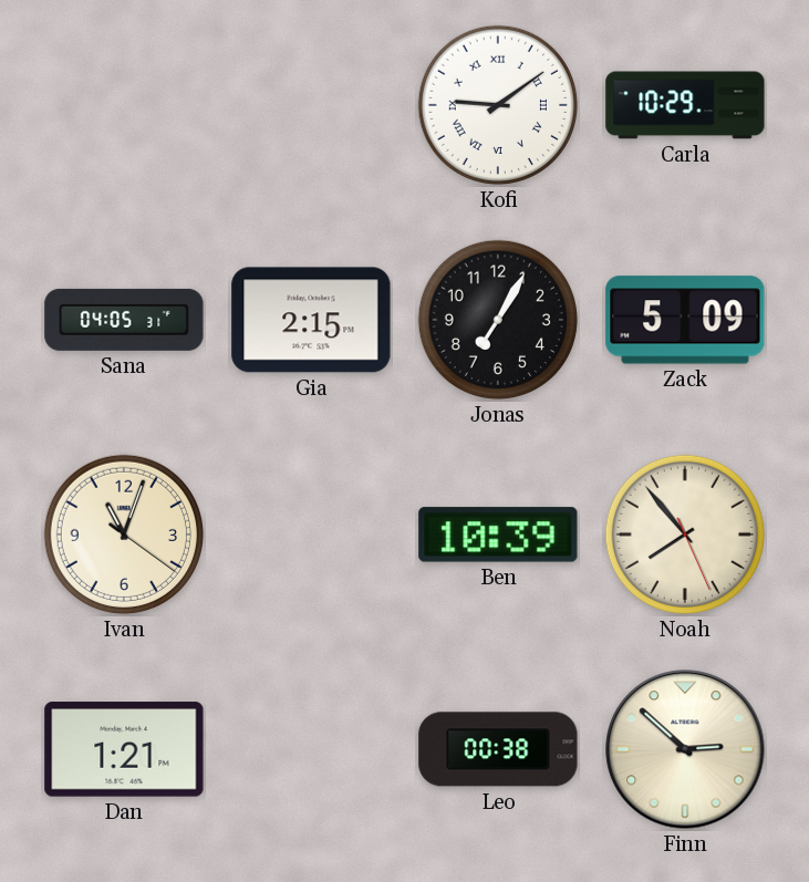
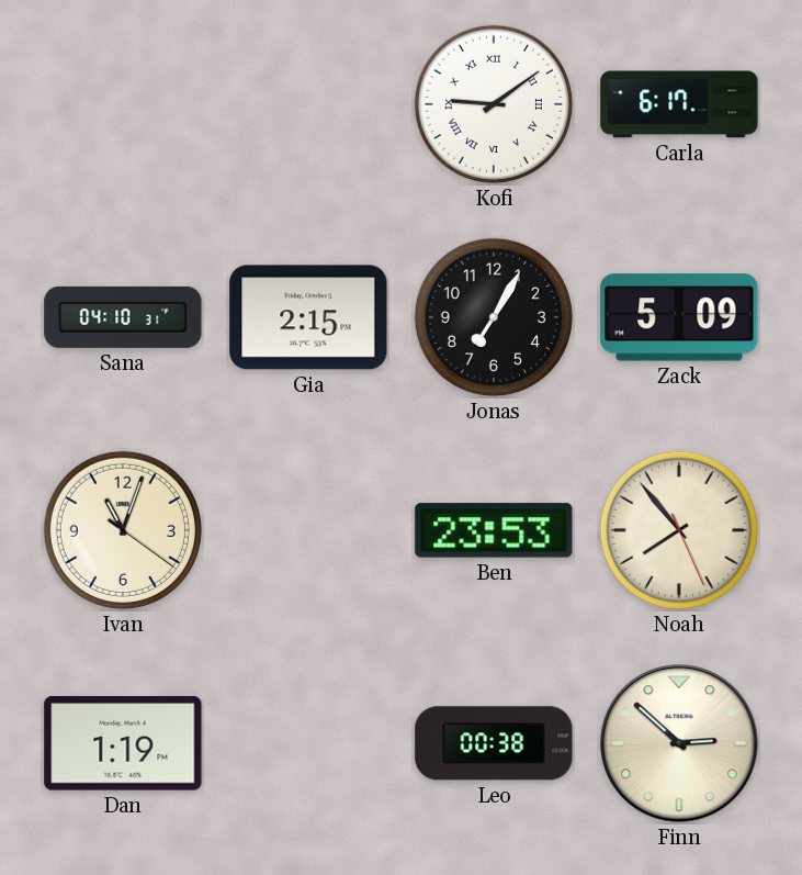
Carla: 10:29 -> 6:17 (679, 104)
Sana: 04:05 -> 04:10 (123, 317)
Ben: 10:39 -> 23:53 (494, 530)
Dan: 1:21 -> 1:19 (123, 743)
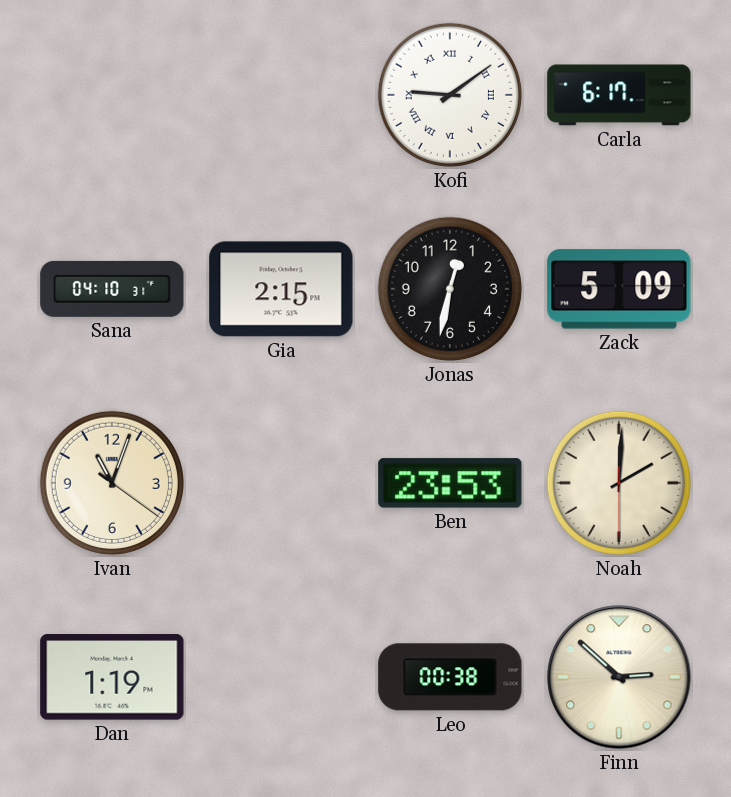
Jonas: 7:05 -> 12:32 (450, 289)
Noah: 7:53 -> 2:00 (619, 483)
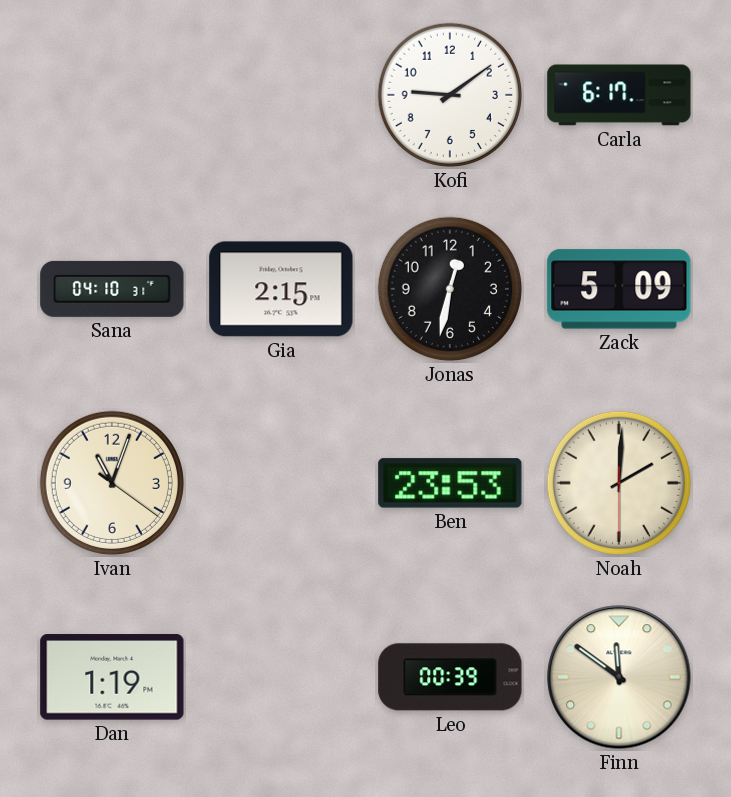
Kofi numerals: Roman -> Arabic (450, 95)
Leo: 00:38 -> 00:39 (450, 677)
Finn: 2:52 -> 11:51 (619, 677)
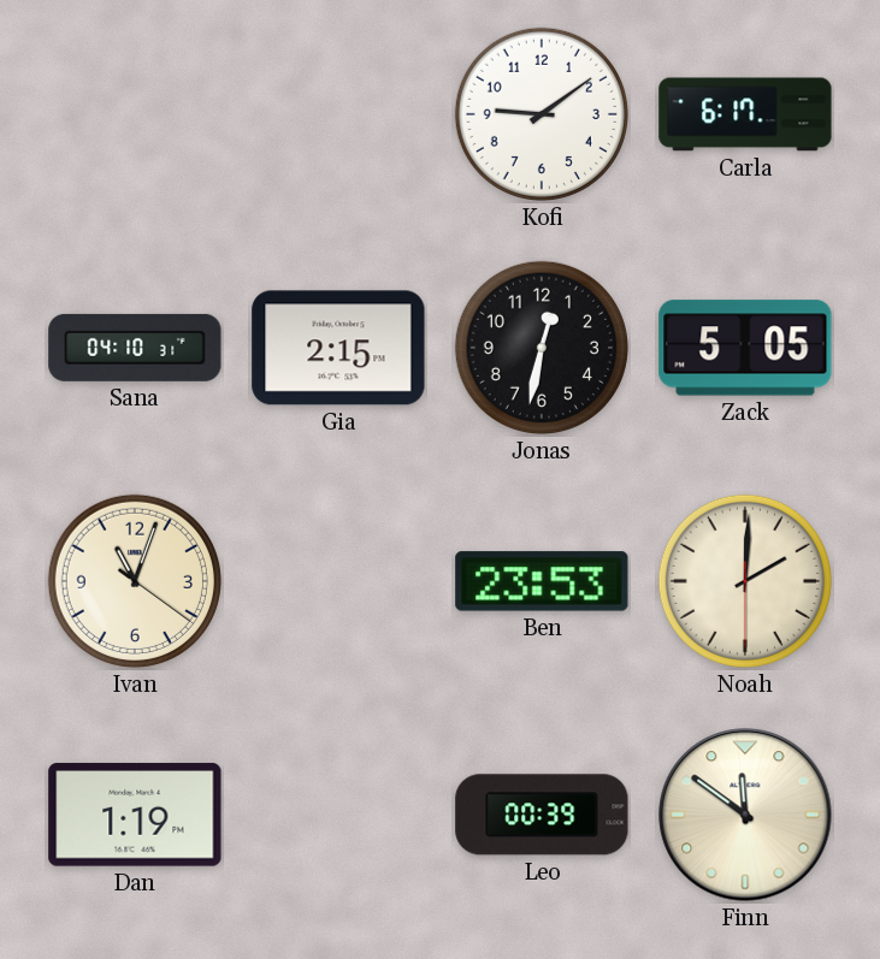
Zack: 5:09 -> 5:05 (745, 348)
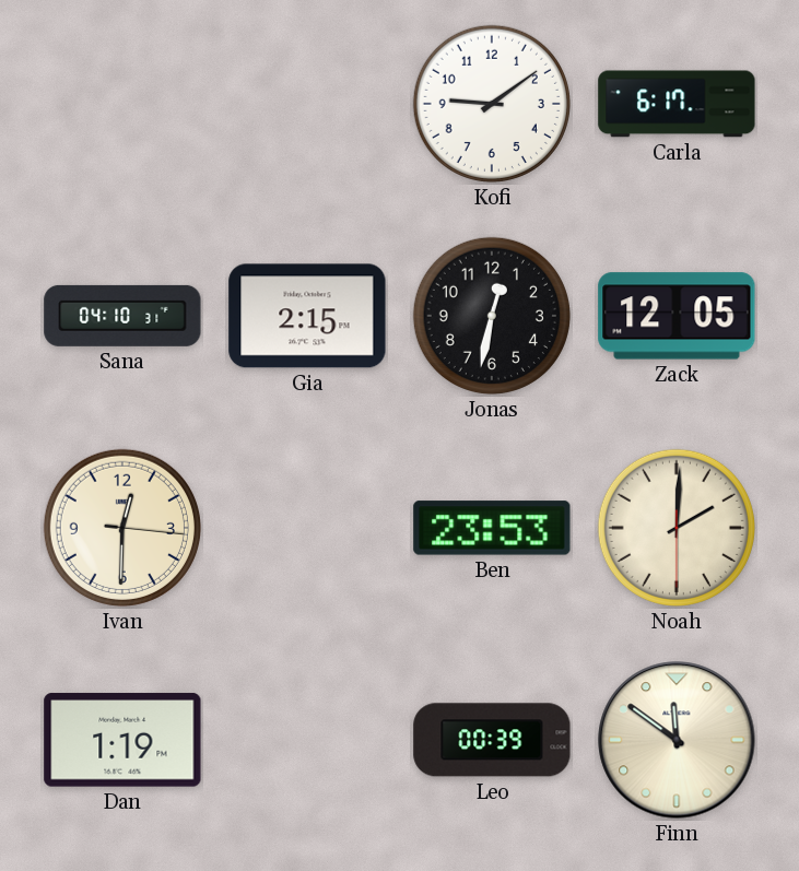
Zack: 5:05 -> 12:05 (677, 316)
Ivan: 11:03 -> 12:30 (122, 528)
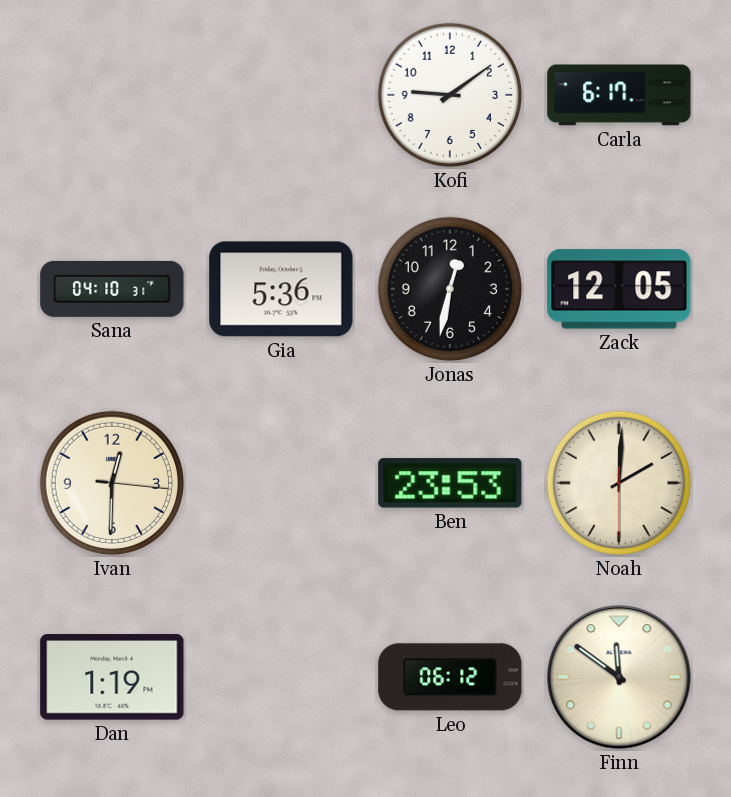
Gia: 2:15 -> 5:36 (281, 289)
Leo: 00:39 -> 06:12 (450, 677)
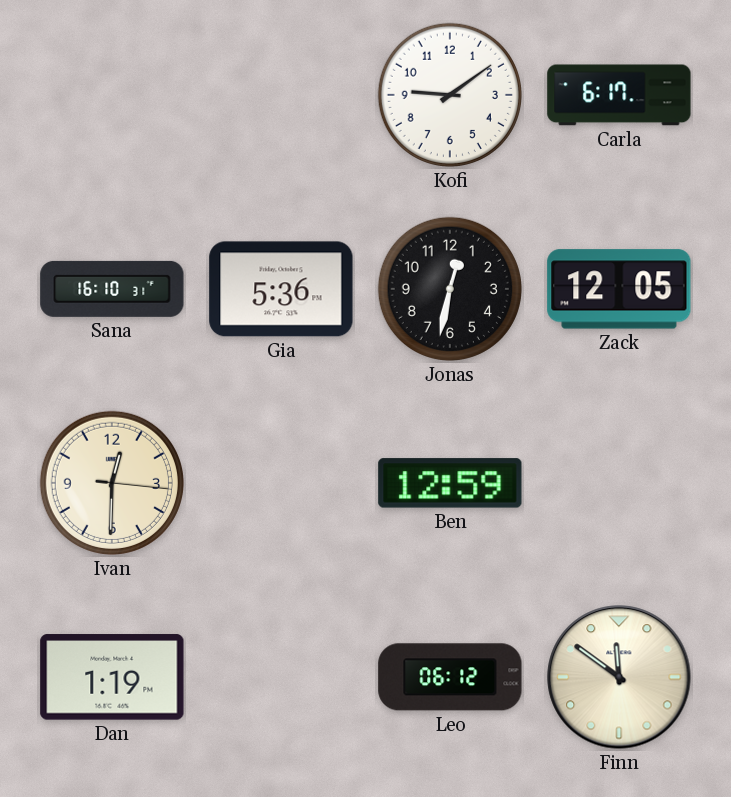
Sana: 04:10 -> 16:10 (112, 289)
Ben: 23:53 -> 12:59 (450, 483)
Noah: 2:00 -> none (619, 483)
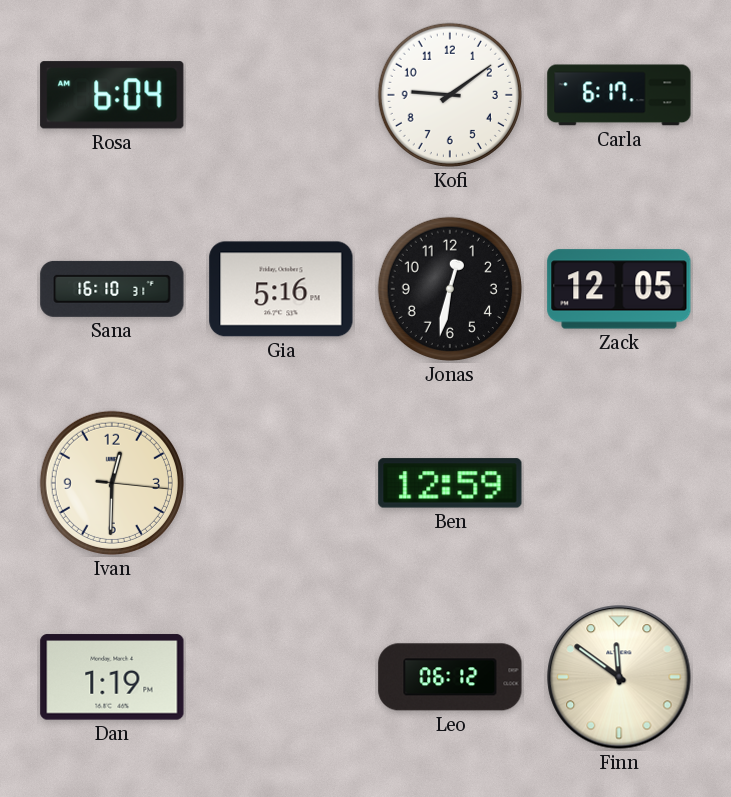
Rosa: none -> 6:04 (112, 95)
Gia: 5:36 -> 5:16 (281, 289)
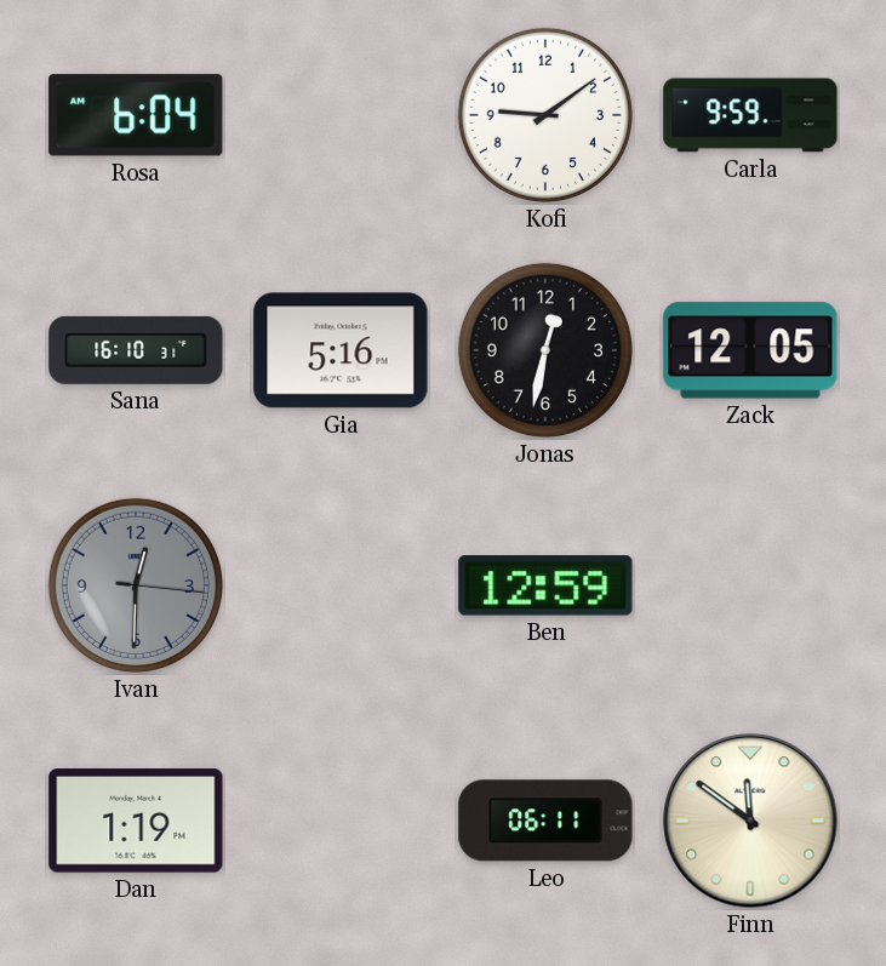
Carla: 6:17 -> 9:59 (750, 115)
Ivan dial: cream -> grey (136, 585)
Leo: 06:12 -> 06:11 (545, 821)
